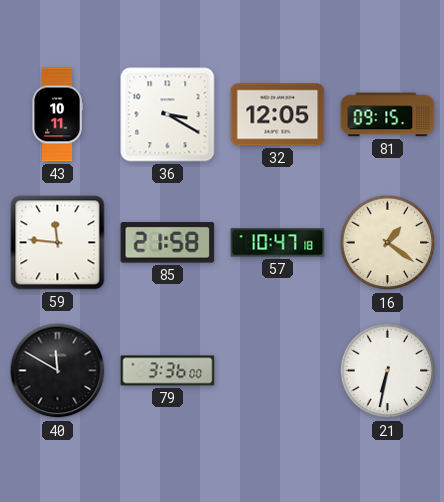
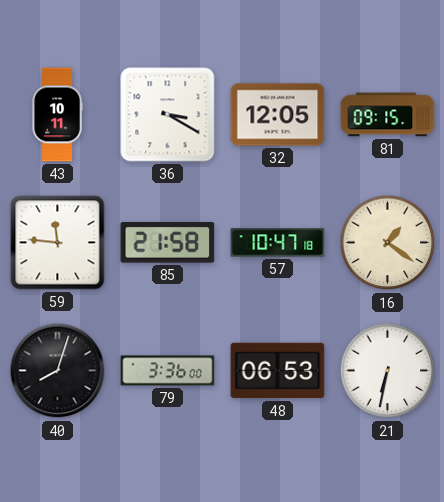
40: 11:50 -> 8:03 (58, 371)
48: none -> 06:53 (278, 371)
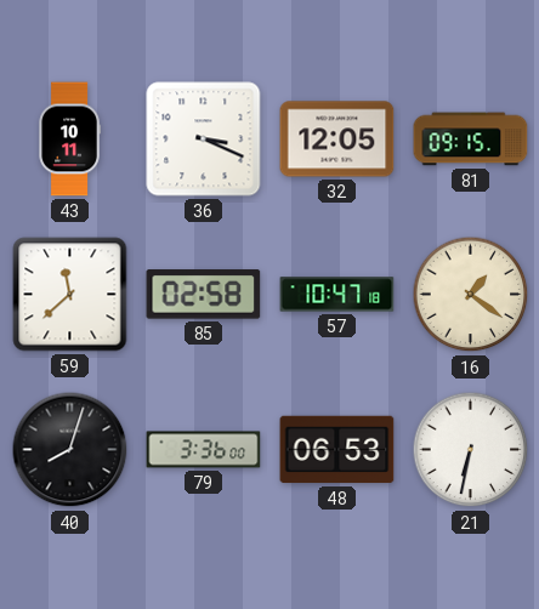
36: 3:20 -> 3:19 (204, 140)
59: 11:46 -> 11:38 (70, 295)
85: 21:58 -> 02:58 (204, 295)
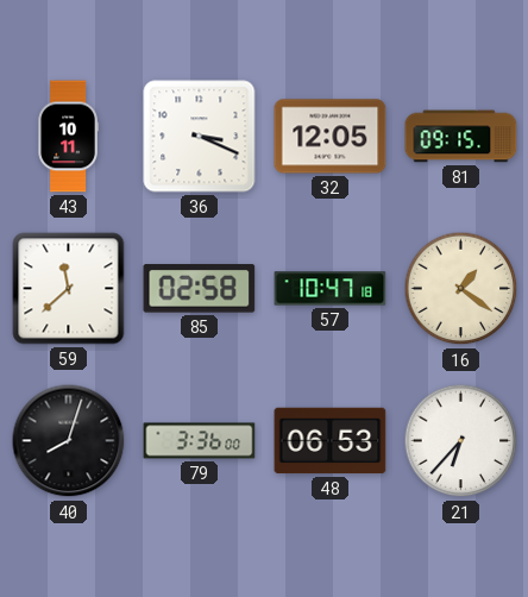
21: 6:32 -> 6:37 (461, 441)
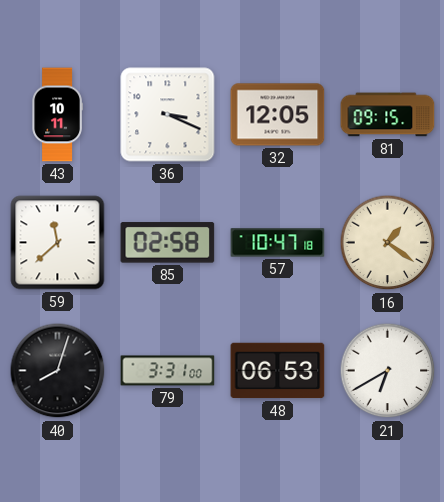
79: 3:36 -> 3:31 (168, 371)
21: 6:37 -> 6:40 (388, 371)
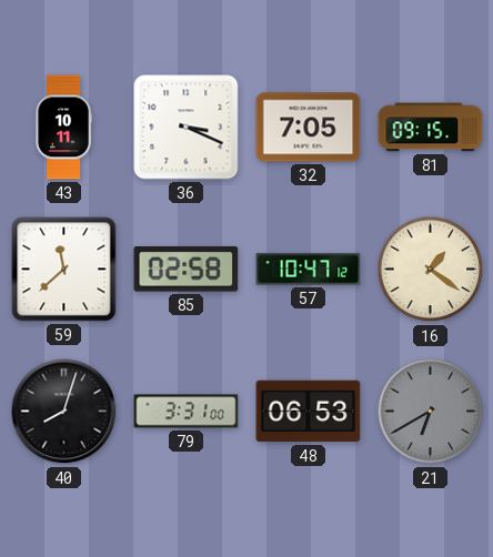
32: 12:05 -> 7:05 (309, 128)
57: 10:47:18 -> 10:47:12 (309, 270)
21 dial: white -> grey (431, 412)
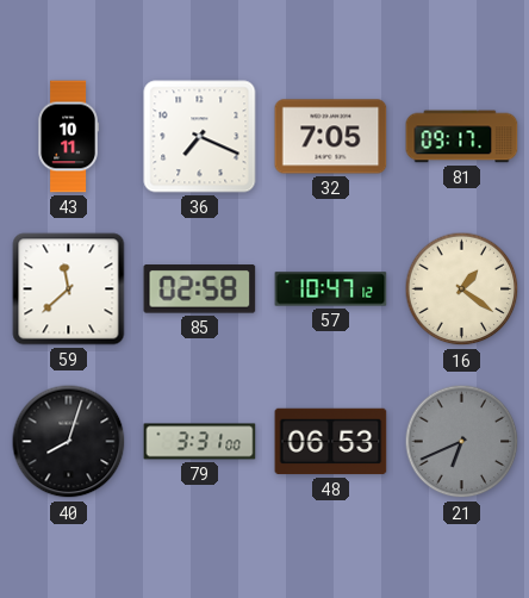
36: 3:19 -> 7:19 (200, 137)
81: 09:15 -> 09:17 (462, 137)
21: 6:40 -> 6:41 (462, 442)
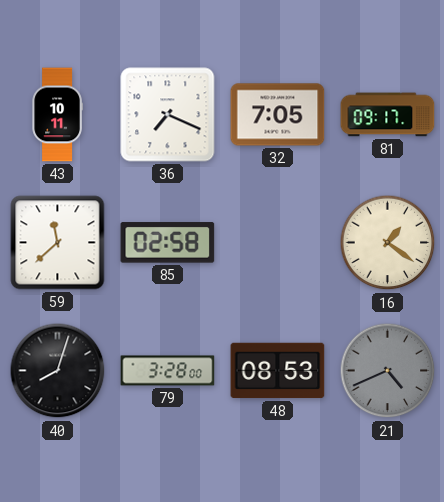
57: 10:47 -> none (331, 289)
79: 3:31 -> 3:28 (168, 371)
48: 06:53 -> 08:53 (278, 371)
21: 6:41 -> 4:41 (388, 371)
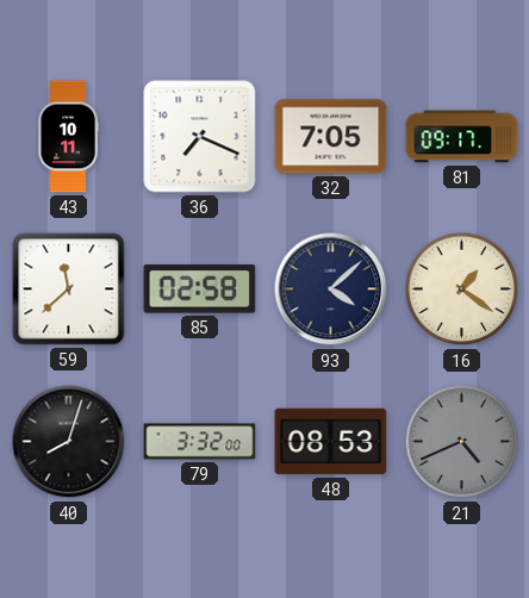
93: none -> 4:08 (331, 289)
79: 3:28 -> 3:32 (200, 442)
